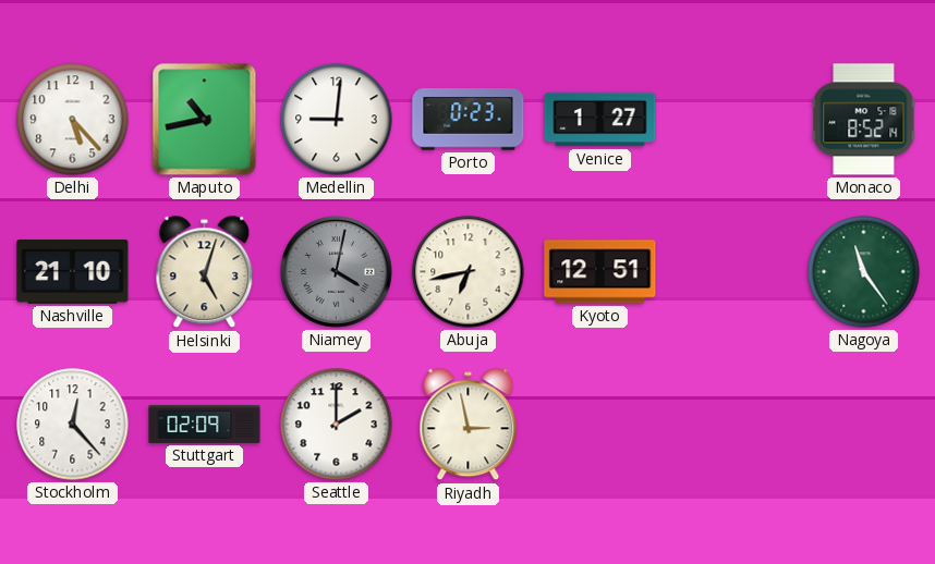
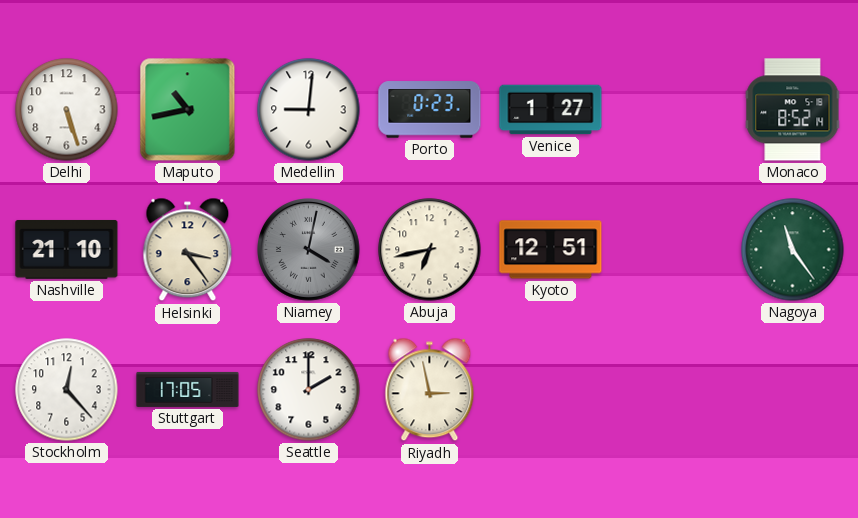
Delhi: 5:23 -> 5:27 (67, 110)
Helsinki: 5:03 -> 3:24 (188, 250)
Stuttgart: 02:09 -> 17:05 (188, 389)
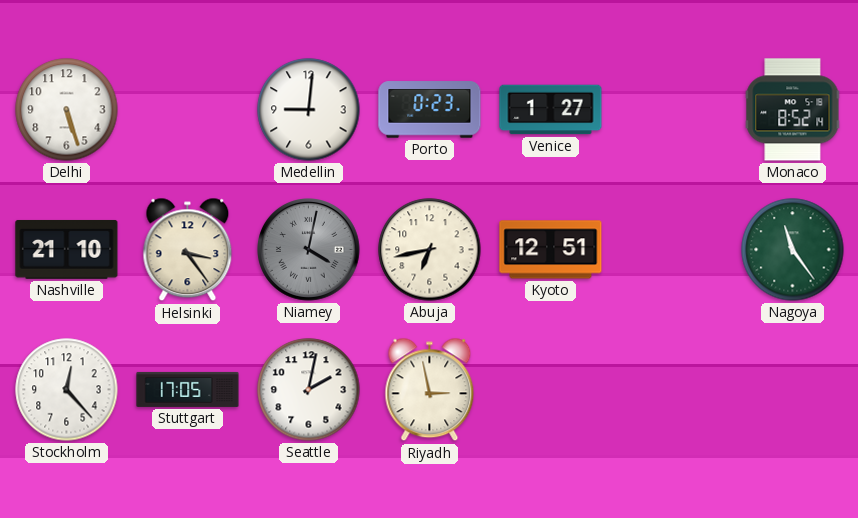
Maputo: 10:43 -> none (188, 110)
Seattle: 2:00 -> 2:02 (309, 390)
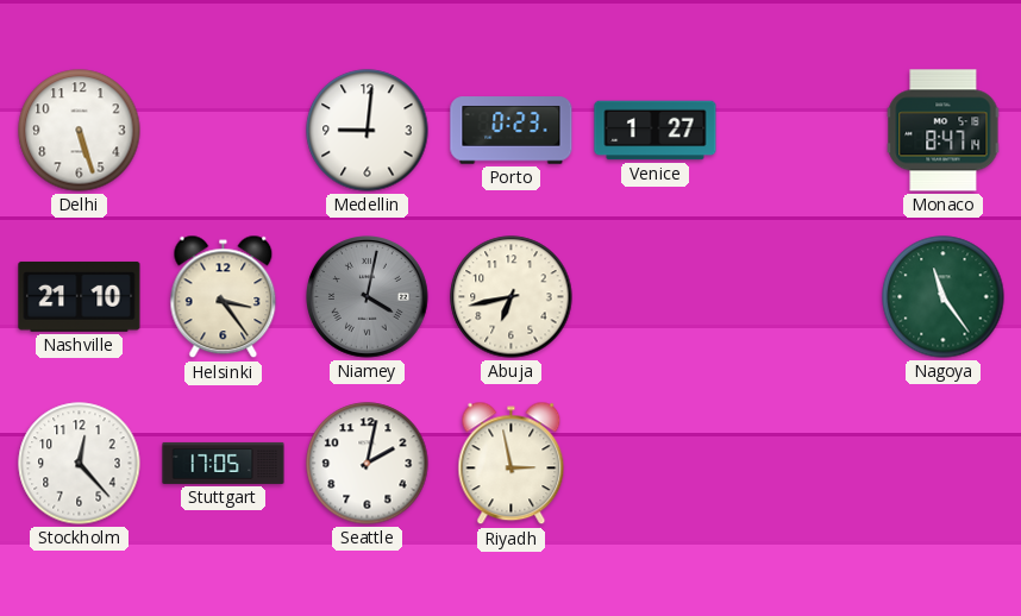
Monaco: 8:52 -> 8:47 (944, 131)
Kyoto: 12:51 -> none (551, 250)
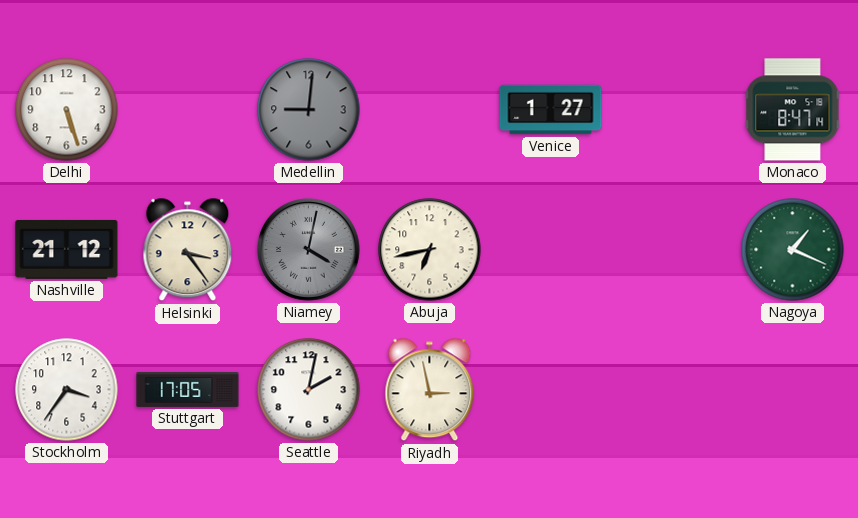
Medellin dial: white -> grey (309, 110)
Porto: 0:23 -> none (512, 131)
Nashville: 21:10 -> 21:12 (67, 249)
Nagoya: 11:24 -> 1:19 (793, 250)
Stockholm: 12:23 -> 3:36 (67, 390)
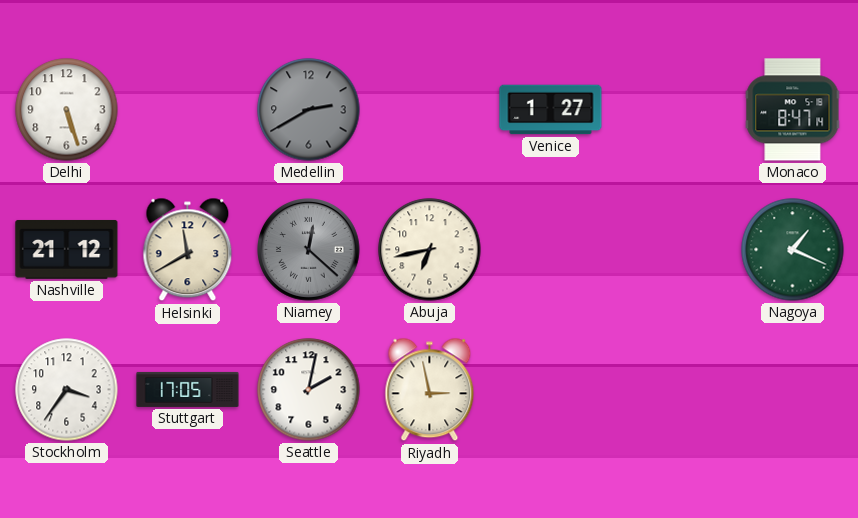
Medellin: 9:01 -> 2:40 (309, 110)
Helsinki: 3:24 -> 11:40 (188, 250)
Niamey: 4:02 -> 12:22 (309, 250)
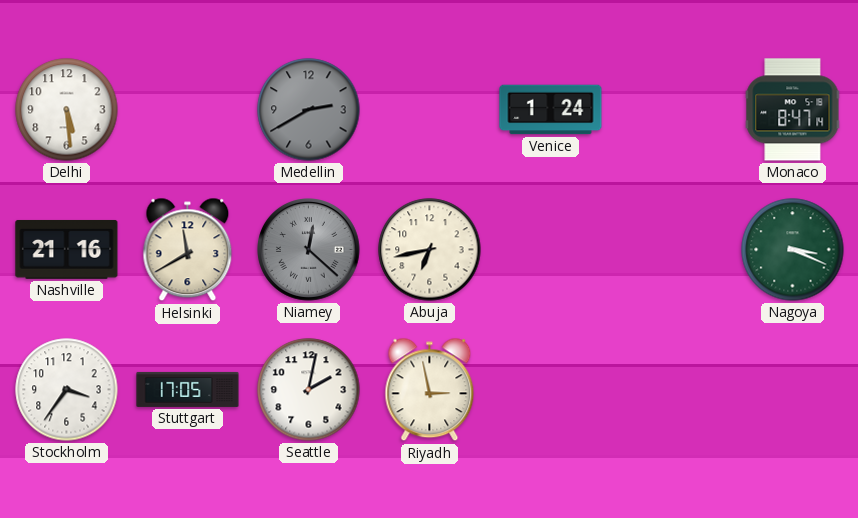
Delhi: 5:27 -> 5:29 (67, 110)
Venice: 1:27 -> 1:24 (551, 110)
Nashville: 21:12 -> 21:16 (67, 249)
Nagoya: 1:19 -> 3:19 (793, 250)
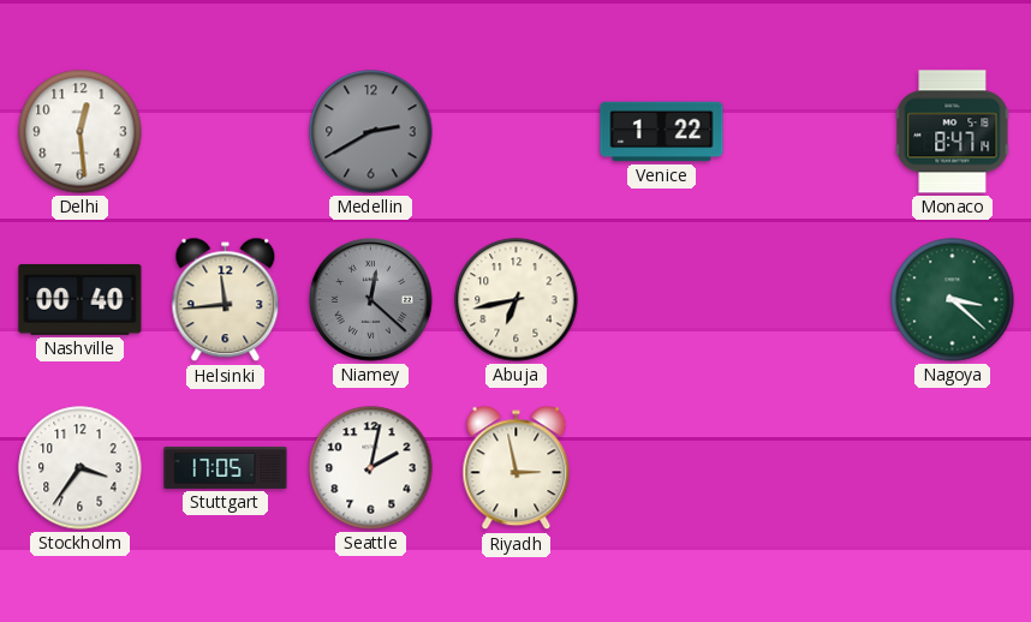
Delhi: 5:29 -> 12:29 (81, 132)
Venice: 1:24 -> 1:22 (662, 132)
Nashville: 21:16 -> 00:40 (81, 299)
Helsinki: 11:40 -> 11:44 (226, 300)
Nagoya: 3:19 -> 3:22 (953, 300)
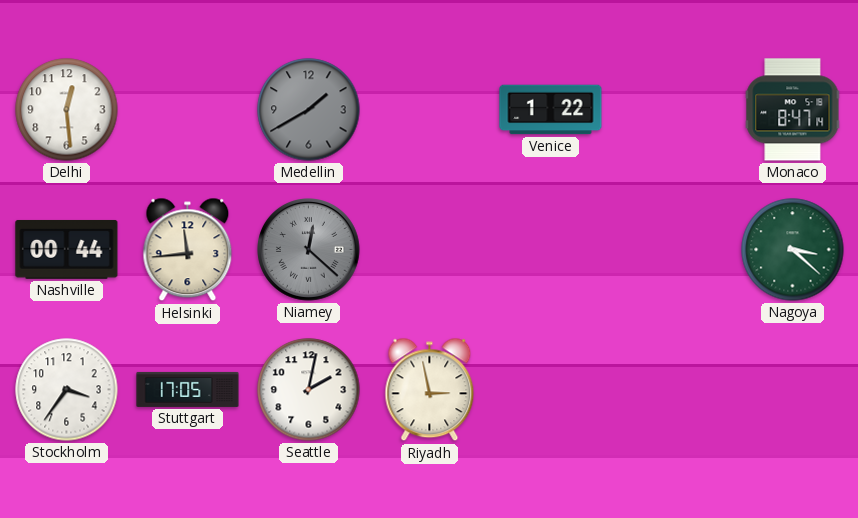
Medellin: 2:40 -> 1:40 (309, 110)
Nashville: 00:40 -> 00:44 (67, 249)
Abuja: 6:43 -> none (517, 300)
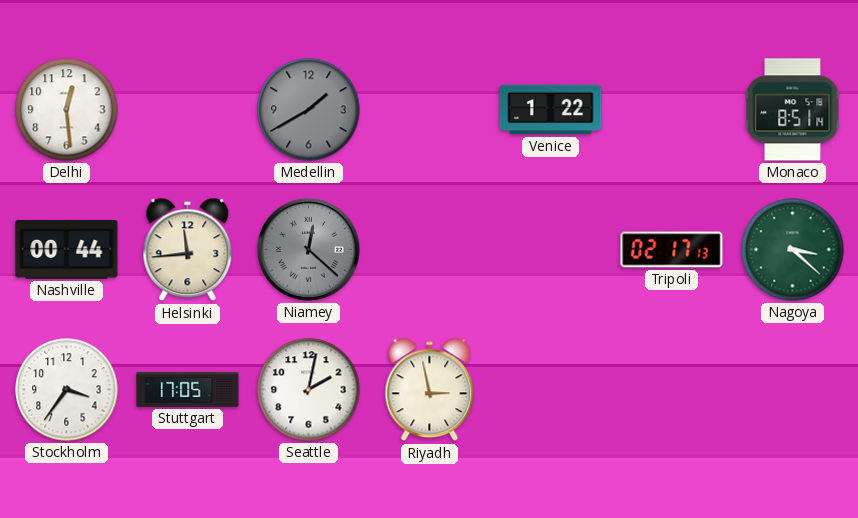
Monaco: 8:47 -> 8:51 (793, 110)
Tripoli: none -> 02:17 (672, 250)
